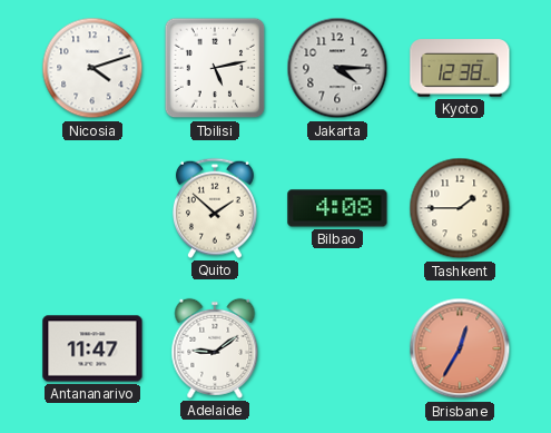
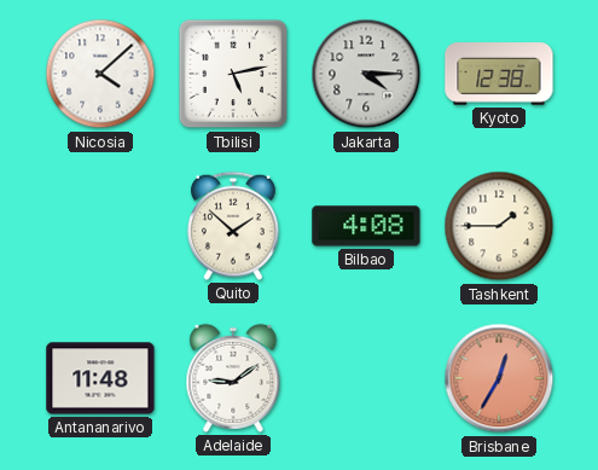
Nicosia: 4:12 -> 4:08 (100, 74)
Antananarivo: 11:47 -> 11:48 (100, 378)
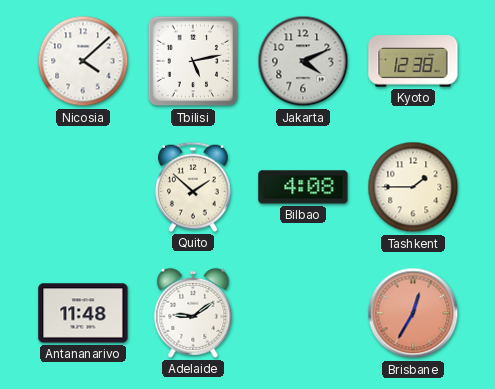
Jakarta: 4:15 -> 4:11 (303, 61)
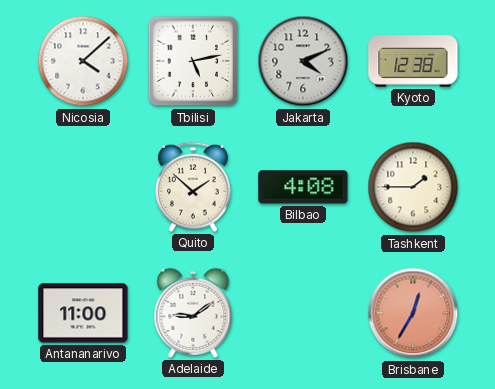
Antananarivo: 11:48 -> 11:00 (83, 313)
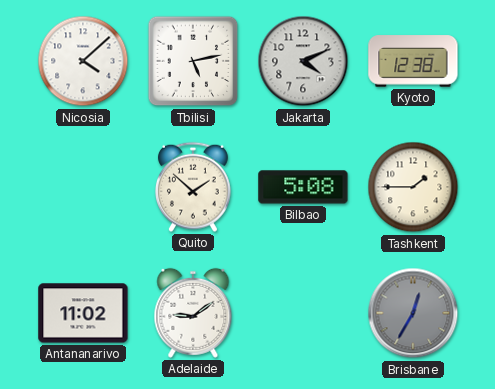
Bilbao: 4:08 -> 5:08 (303, 187)
Antananarivo: 11:00 -> 11:02 (83, 313)
Brisbane dial: salmon -> grey (413, 313)
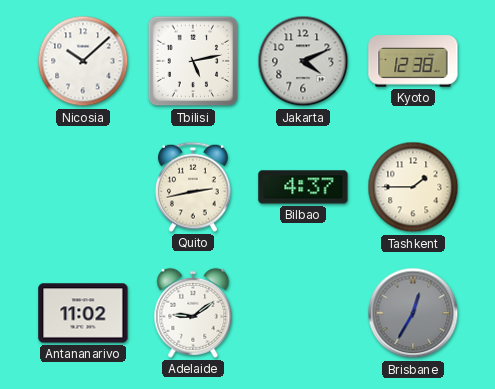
Nicosia: 4:08 -> 10:08 (83, 61)
Quito: 1:52 -> 2:43 (193, 187)
Bilbao: 5:08 -> 4:37 (303, 187)
